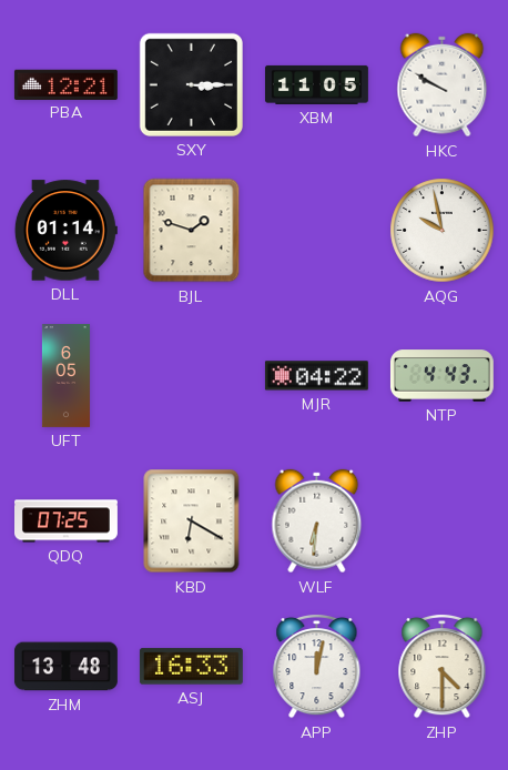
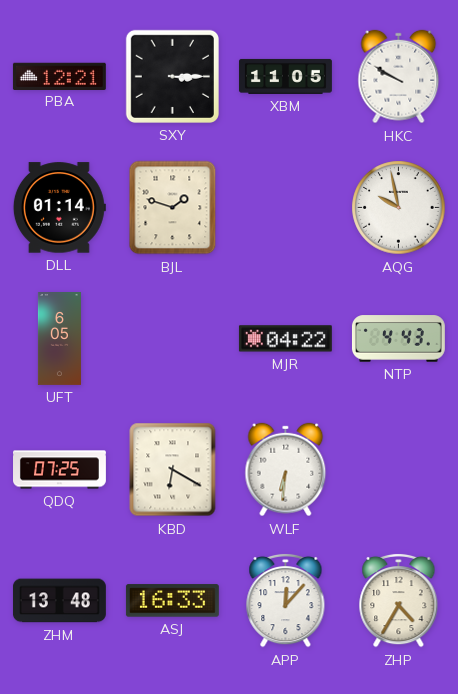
APP: 12:02 -> 12:07 (286, 600)
ZHP: 4:30 -> 4:35 (399, 600)
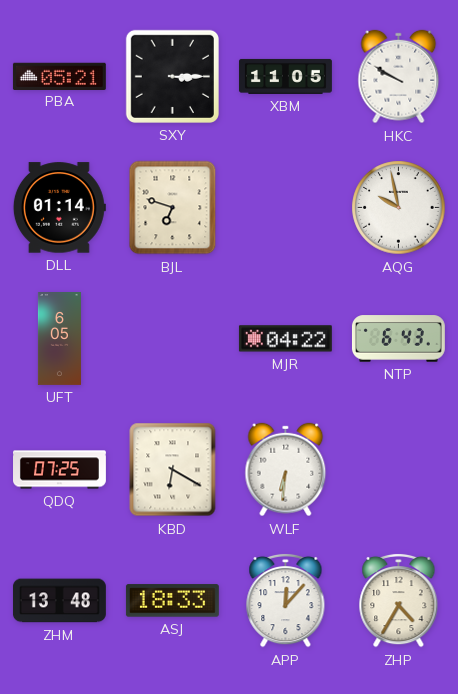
PBA: 12:21 -> 05:21 (59, 76)
BJL: 1:48 -> 6:48 (173, 208)
NTP: 4:43 -> 6:43 (398, 339)
ASJ: 16:33 -> 18:33 (172, 601)
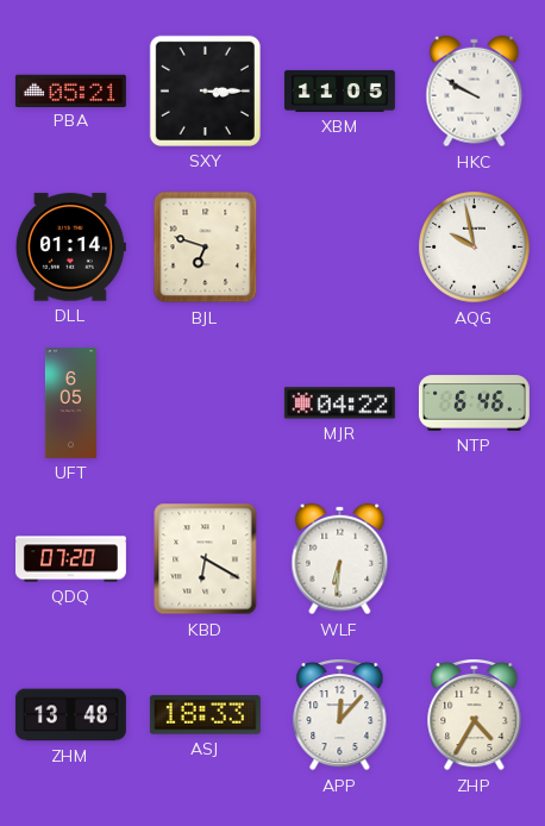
NTP: 6:43 -> 6:46 (474, 403)
QDQ: 07:25 -> 07:20 (71, 559)
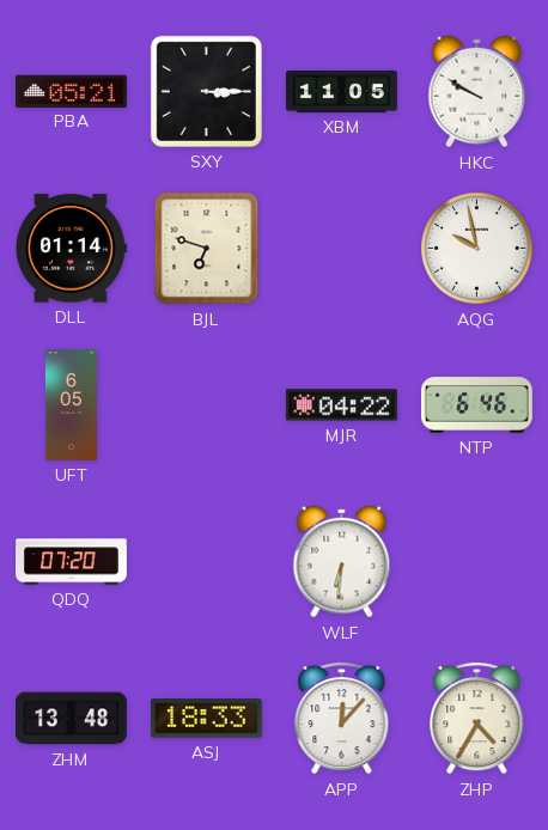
KBD: 6:20 -> none (206, 559)
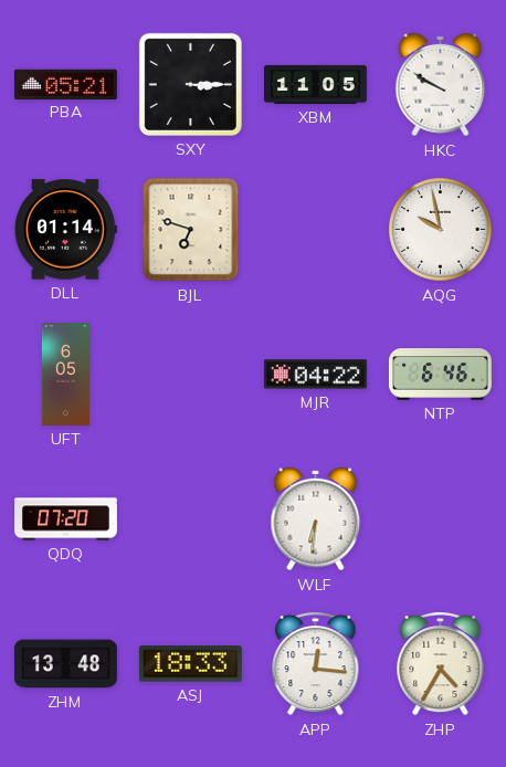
APP: 12:07 -> 12:16 (316, 663)
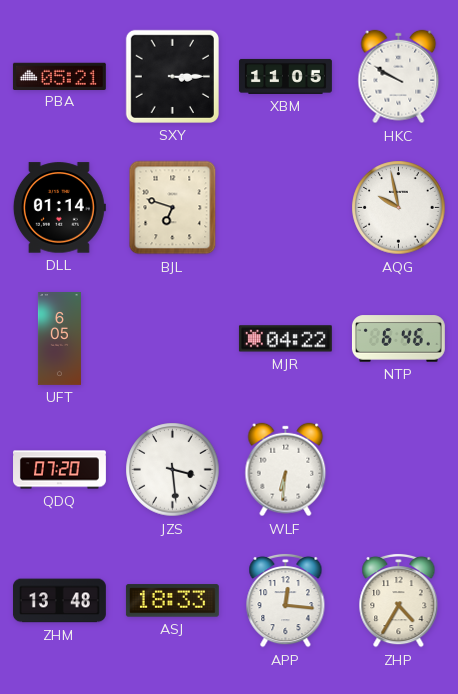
JZS: none -> 3:29 (173, 470)
